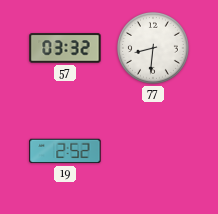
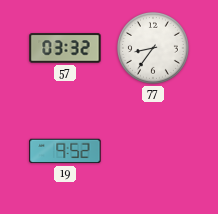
77: 8:31 -> 8:36 (153, 48)
19: 2:52 -> 9:52 (65, 151)
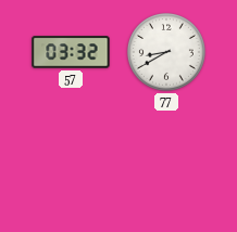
77: 8:36 -> 8:40 (166, 52)
19: 9:52 -> none (65, 151)
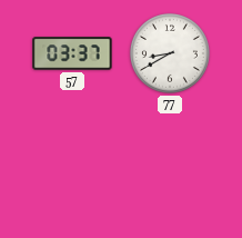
57: 03:32 -> 03:37 (72, 53)
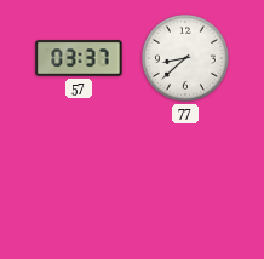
77: 8:40 -> 8:38 (185, 58)
